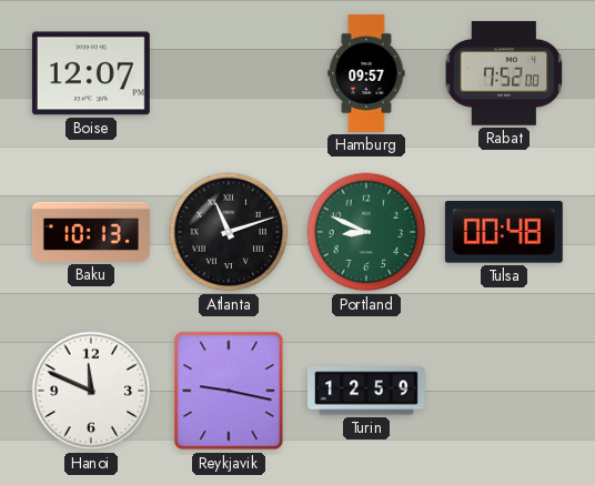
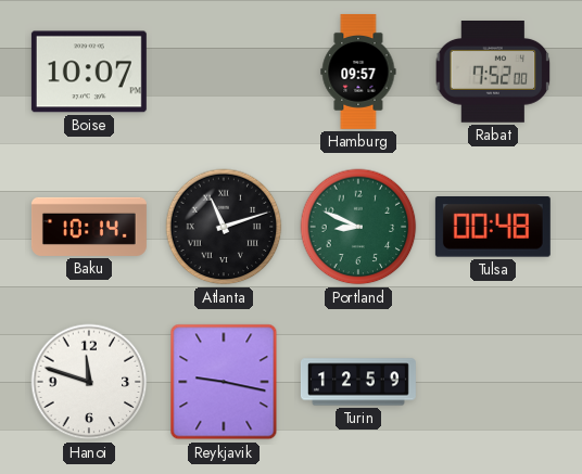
Boise: 12:07 -> 10:07 (89, 72)
Baku: 10:13 -> 10:14 (89, 227)
Hanoi: 11:49 -> 11:48 (89, 382)
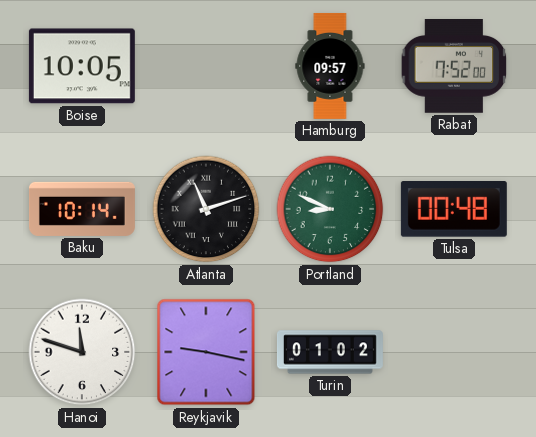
Boise: 10:07 -> 10:05 (82, 66)
Turin: 12:59 -> 01:02 (330, 352)
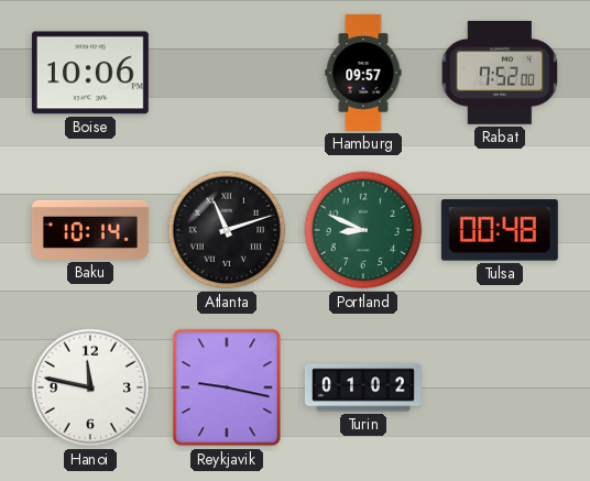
Boise: 10:05 -> 10:06 (90, 73)
Hanoi: 11:48 -> 11:47 (90, 387)
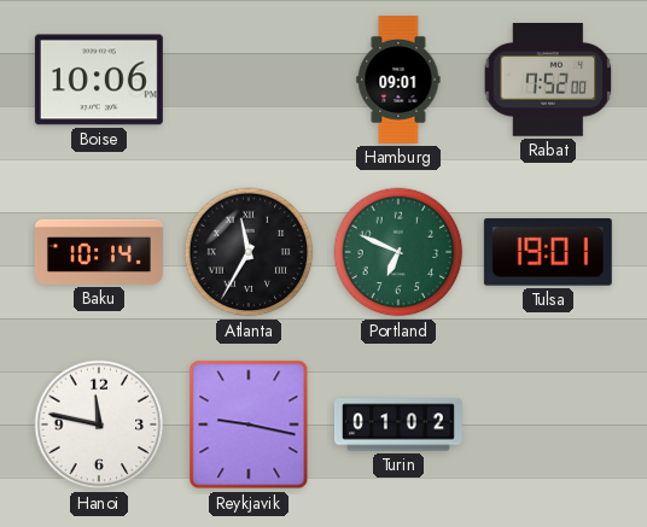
Hamburg: 09:57 -> 09:01 (398, 80)
Atlanta: 11:12 -> 11:35 (249, 252)
Portland: 8:49 -> 6:49 (398, 252)
Tulsa: 00:48 -> 19:01 (548, 252)
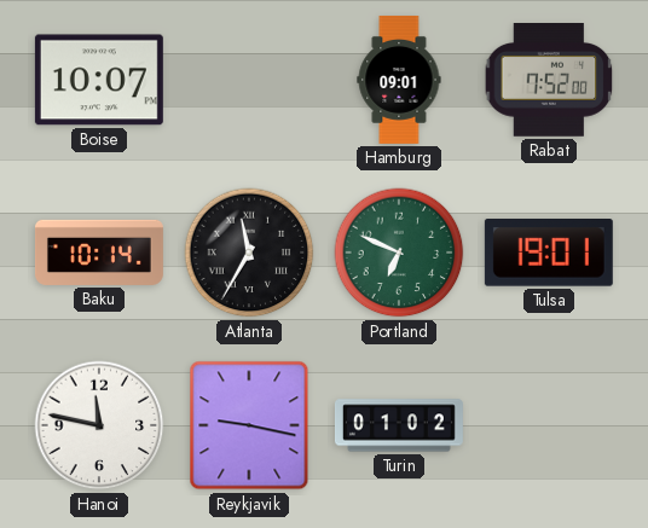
Boise: 10:06 -> 10:07 (99, 80)
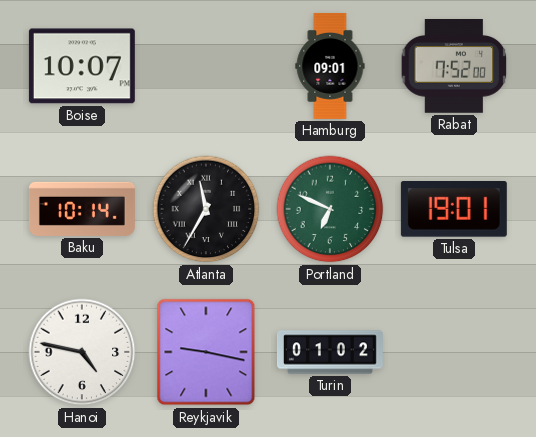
Hanoi: 11:47 -> 4:47 (82, 352)
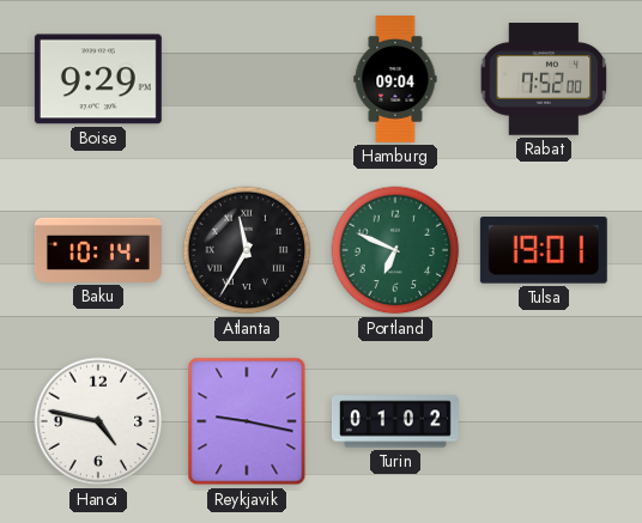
Boise: 10:07 -> 9:29 (98, 79)
Hamburg: 09:01 -> 09:04 (395, 79)
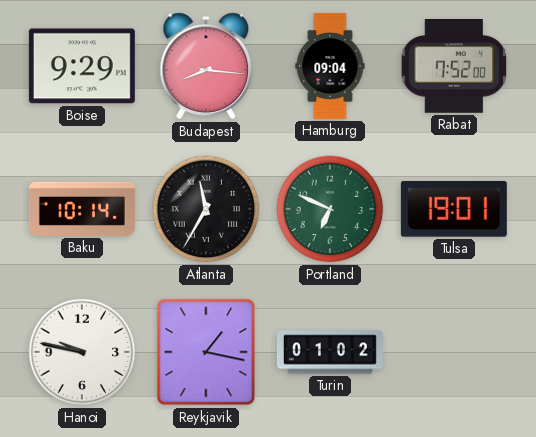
Budapest: none -> 8:16 (206, 66)
Hanoi: 4:47 -> 9:47 (82, 352)
Reykjavik: 9:17 -> 1:17 (206, 352)
